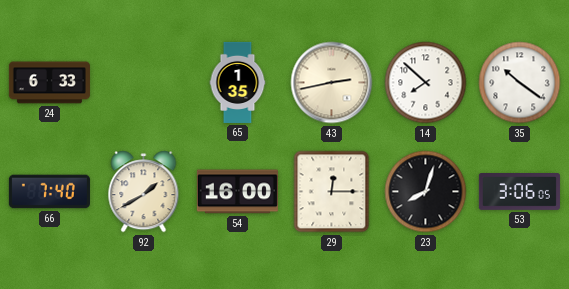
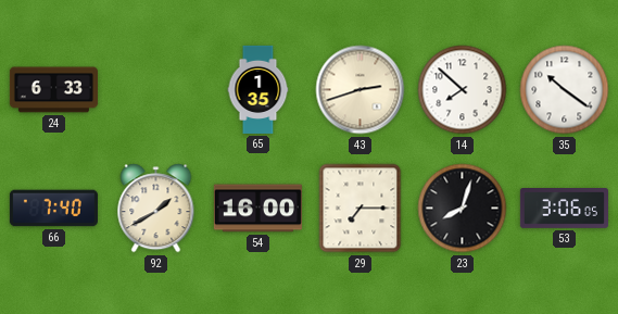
43: 2:43 -> 2:42 (361, 90)
29: 12:15 -> 7:15 (361, 209)
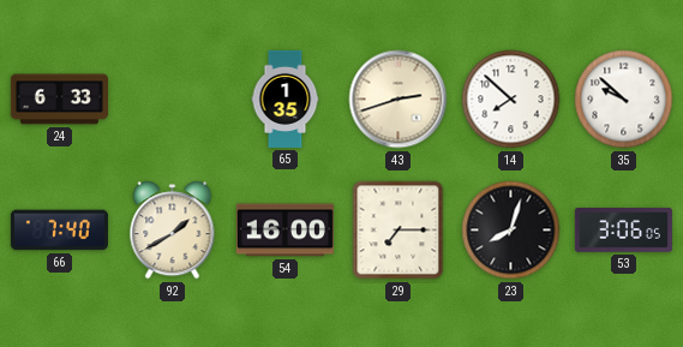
35: 10:21 -> 9:52 (624, 100)
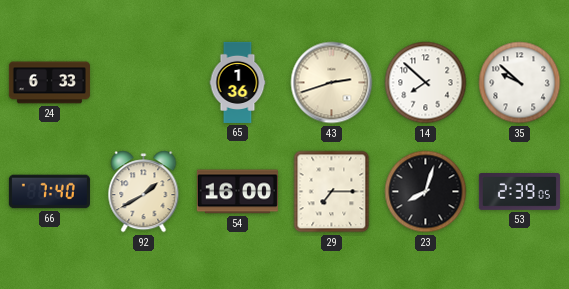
65: 1:35 -> 1:36 (238, 82)
53: 3:06 -> 2:39 (519, 192)
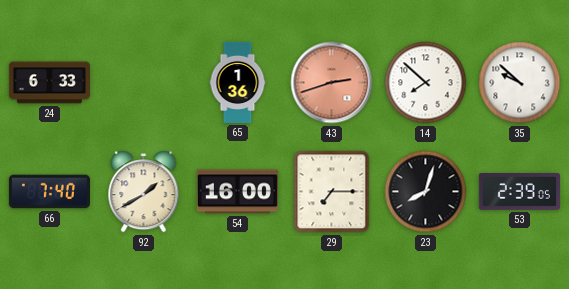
43 dial: cream -> salmon (332, 83)
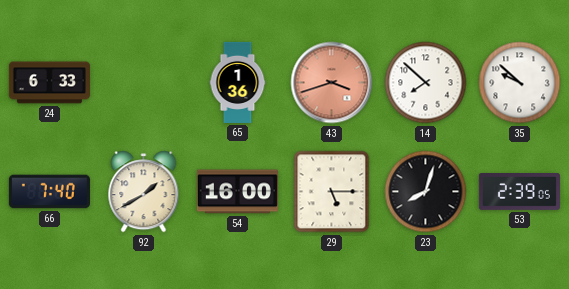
43: 2:42 -> 3:42 (332, 83)
29: 7:15 -> 5:15 (332, 192)
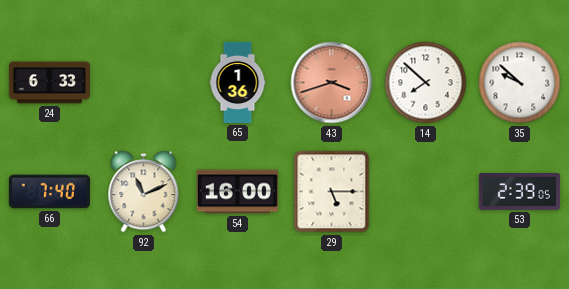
92: 1:40 -> 11:11 (144, 192)
23: 8:03 -> none (426, 192)
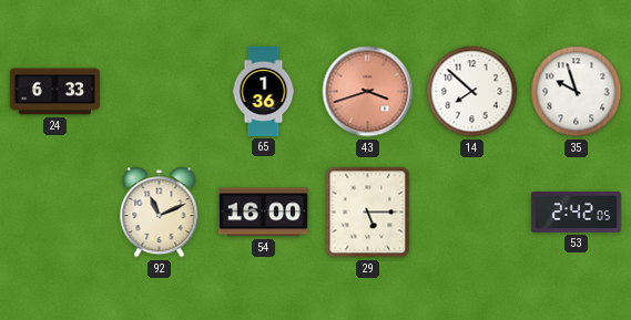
35: 9:52 -> 9:57 (577, 92)
66: 7:40 -> none (49, 192)
53: 2:39 -> 2:42 (576, 213)
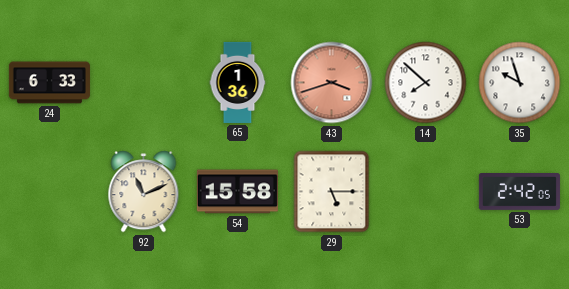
54: 16:00 -> 15:58 (237, 192)
